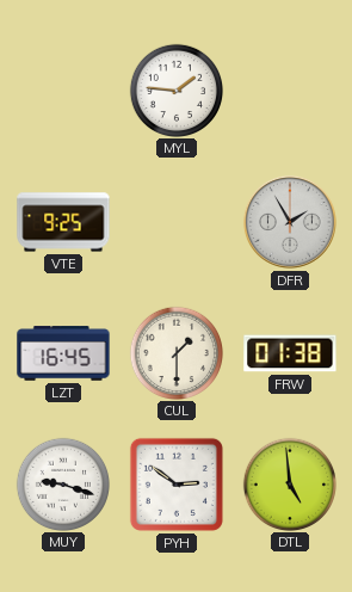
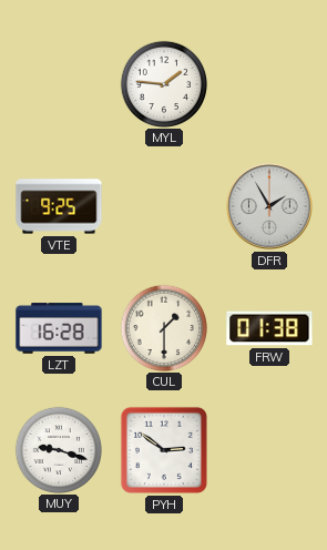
LZT: 16:45 -> 16:28 (59, 328)
DTL: 4:59 -> none (289, 483)
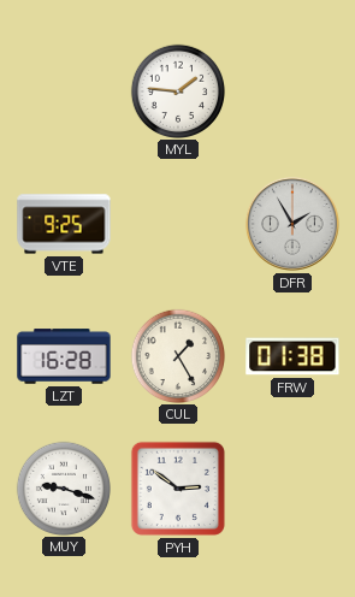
CUL: 1:30 -> 1:25 (177, 355)
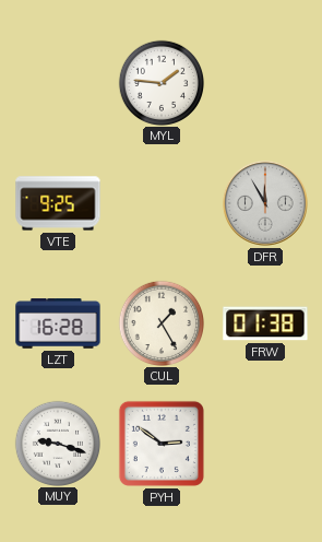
DFR: 1:55 -> 11:55 (265, 203)
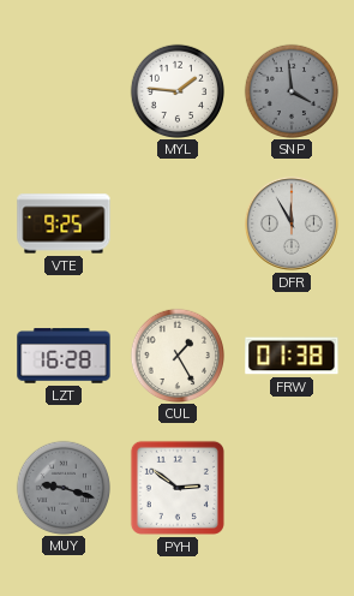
SNP: none -> 3:59 (290, 90)
MUY dial: white -> grey (62, 487)
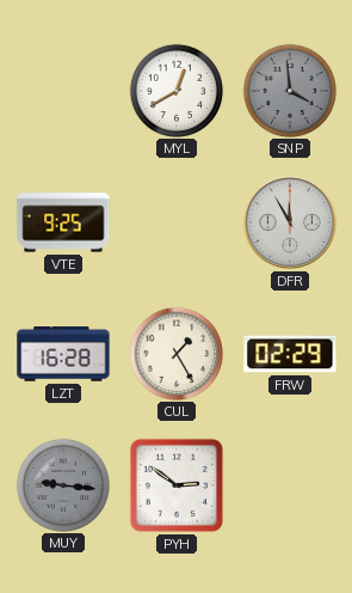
MYL: 1:46 -> 12:40 (175, 90)
FRW: 01:38 -> 02:29 (290, 354)
MUY: 9:18 -> 9:16 (62, 484)
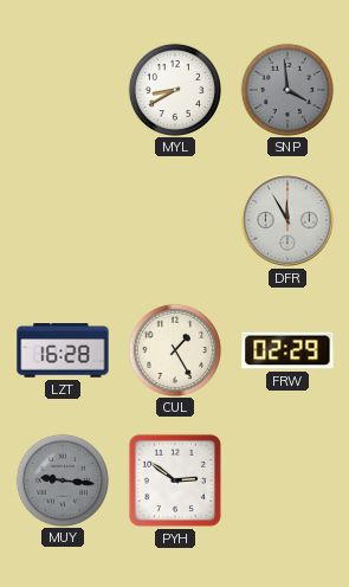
MYL: 12:40 -> 8:40 (174, 89)
VTE: 9:25 -> none (63, 222)
